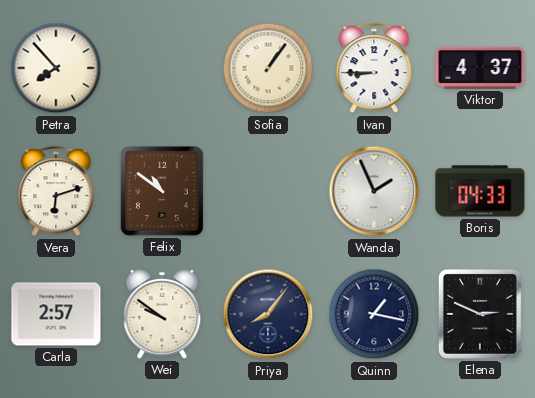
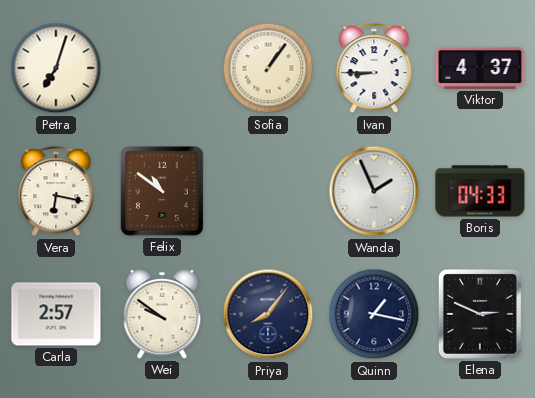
Petra: 7:53 -> 7:03 (56, 68)
Vera: 6:12 -> 6:17 (56, 191)
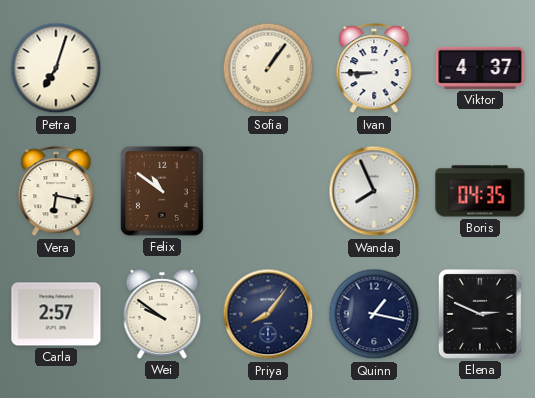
Wanda: 1:56 -> 7:56 (374, 191)
Boris: 04:33 -> 04:35 (480, 191)
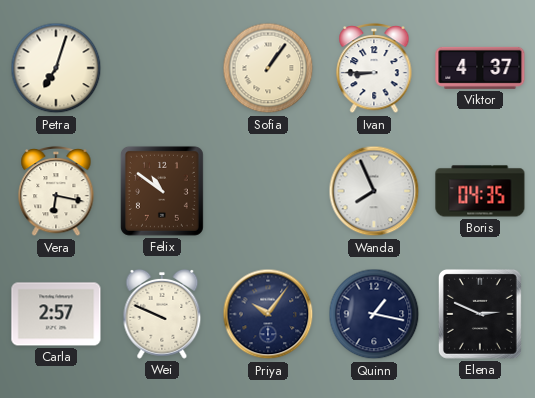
Wei: 9:51 -> 9:49 (162, 314)
Priya: 8:06 -> 10:06 (268, 314)
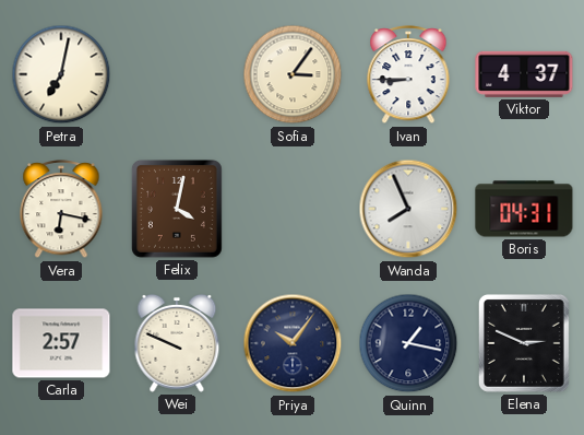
Petra: 7:03 -> 7:02 (61, 74)
Sofia: 1:06 -> 3:06 (293, 74)
Felix: 10:51 -> 4:02 (177, 209)
Boris: 04:35 -> 04:31 (524, 209)
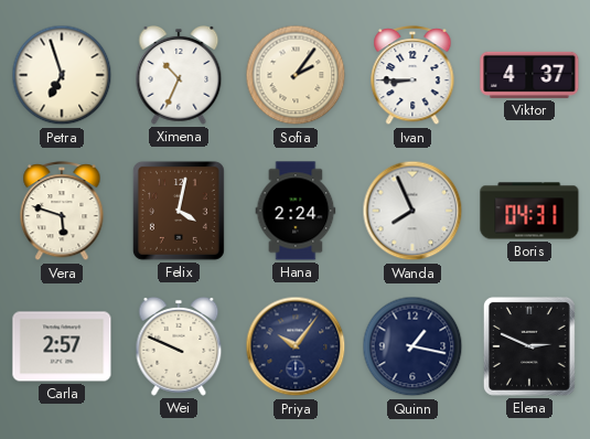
Petra: 7:02 -> 6:57 (62, 75)
Ximena: none -> 10:34 (179, 75)
Sofia: 3:06 -> 2:06 (296, 75)
Vera: 6:17 -> 5:48 (62, 211)
Hana: none -> 2:24 (296, 211)
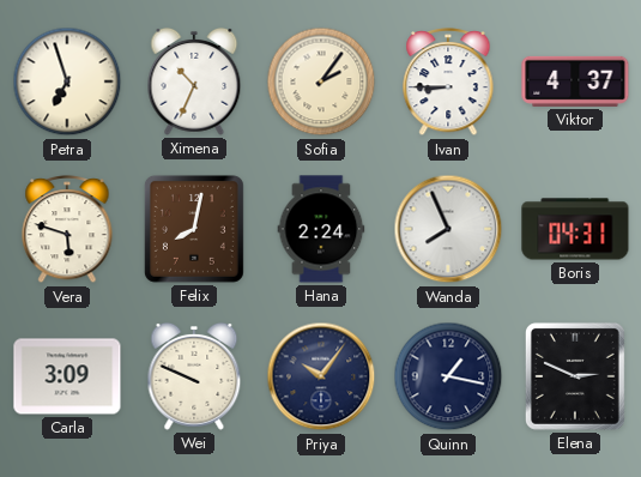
Felix: 4:02 -> 8:02 (194, 229)
Carla: 2:57 -> 3:09 (67, 376)
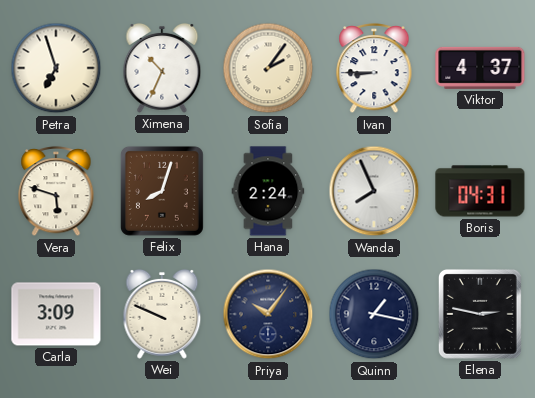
Felix: 8:02 -> 8:03 (162, 191)
Elena: 2:49 -> 2:47 (480, 314)
